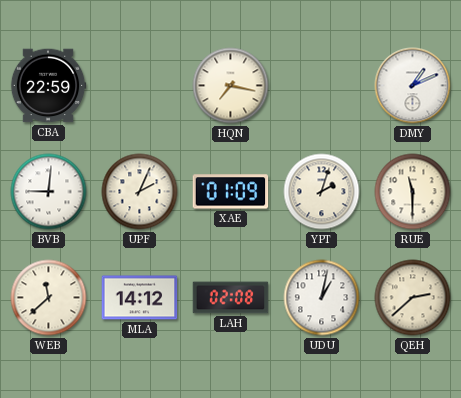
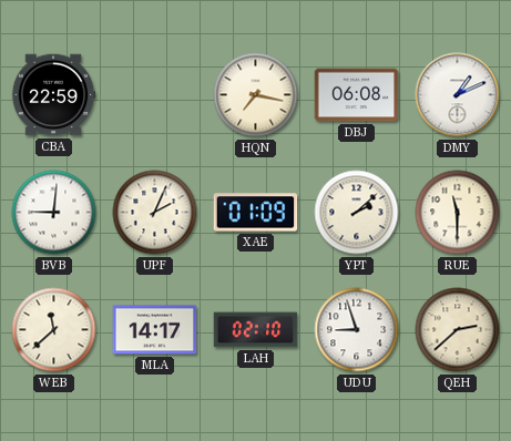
DBJ: none -> 06:08 (357, 95)
YPT: 2:03 -> 2:08 (357, 213)
MLA: 14:12 -> 14:17 (155, 330)
LAH: 02:08 -> 02:10 (256, 330)
UDU: 1:02 -> 8:57 (357, 330)
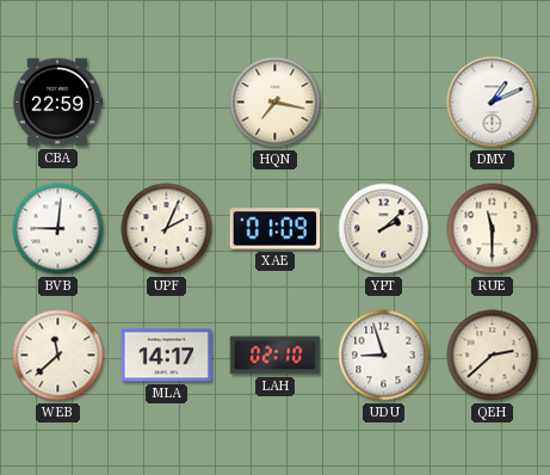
DBJ: 06:08 -> none (357, 95)
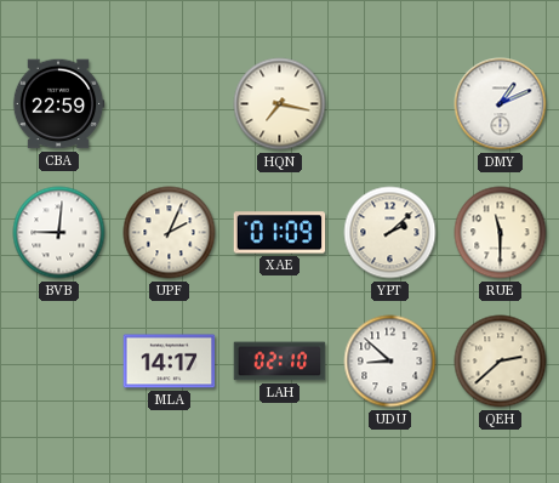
WEB: 11:38 -> none (58, 356)
UDU: 8:57 -> 8:52 (390, 362)
